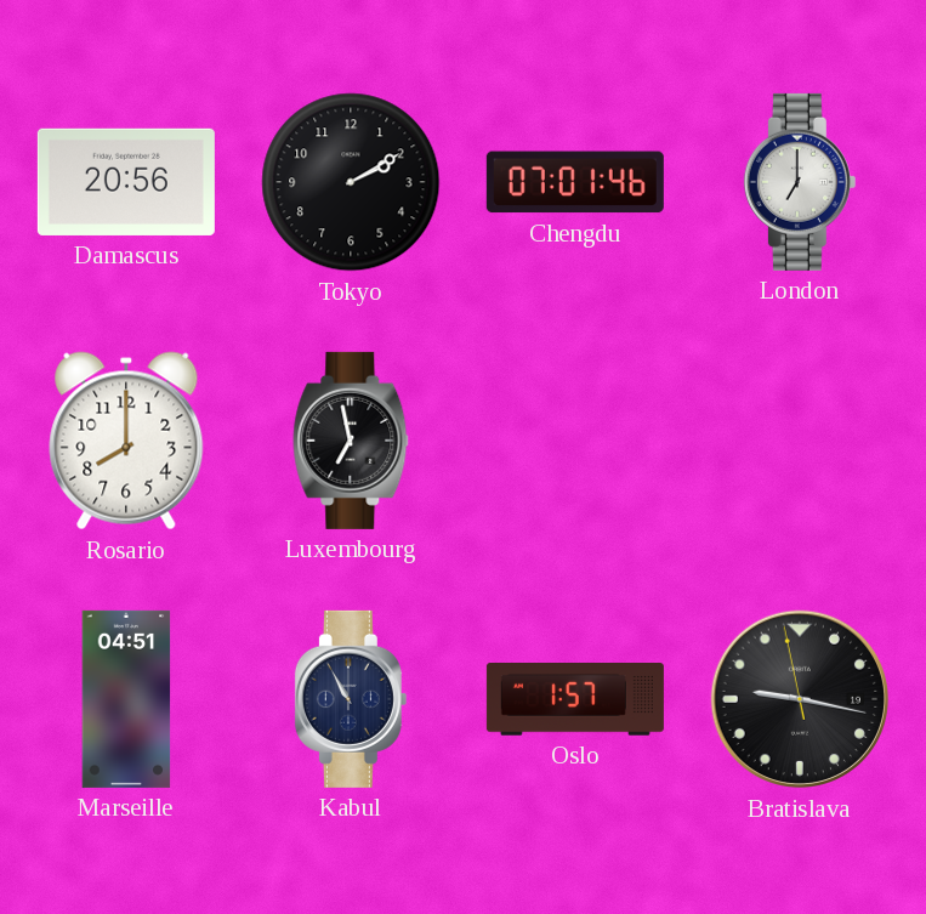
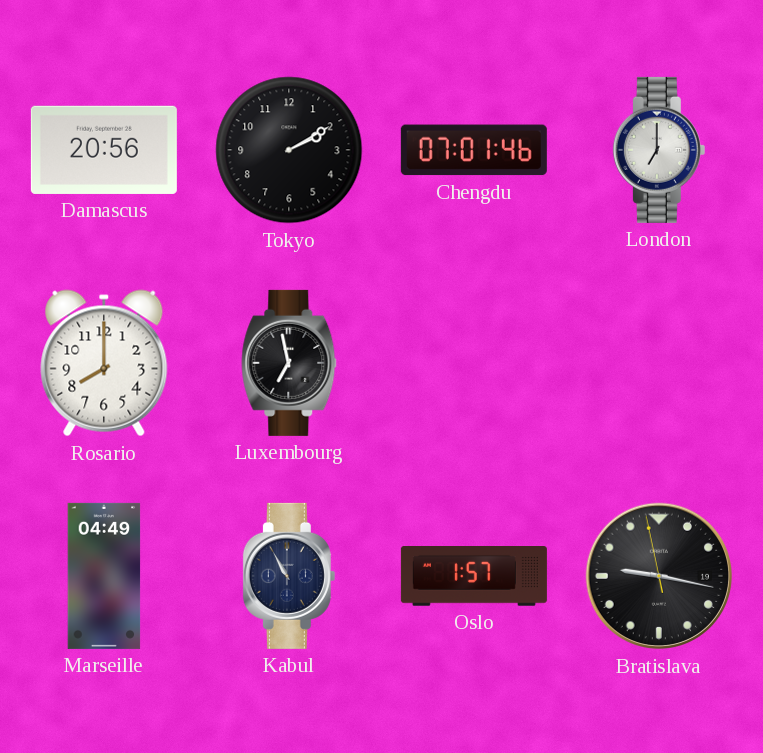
Marseille: 04:51 -> 04:49 (104, 576)
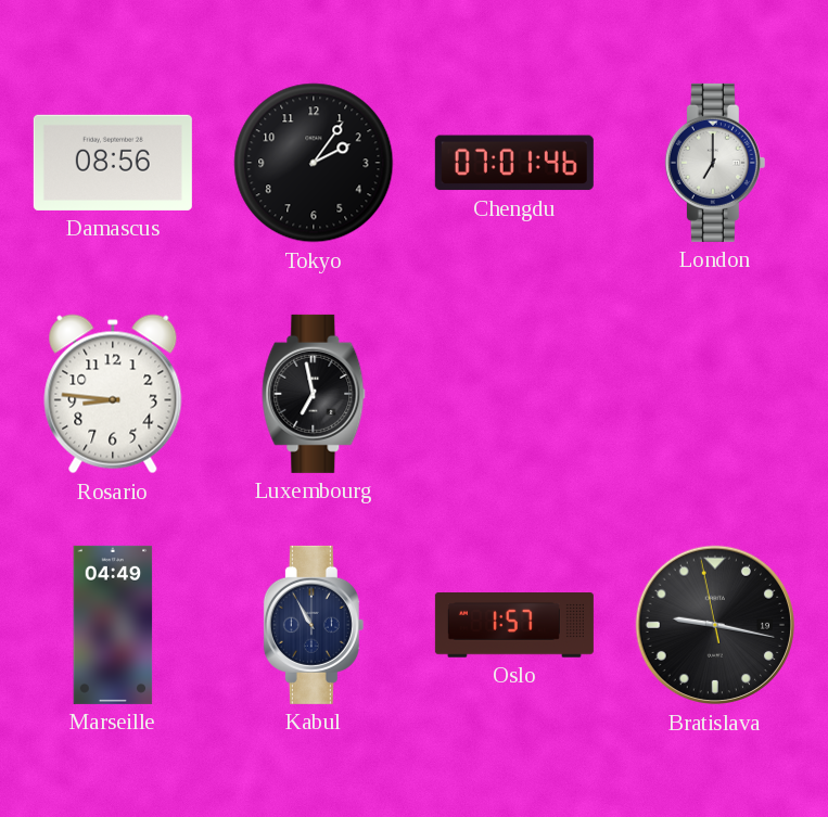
Damascus: 20:56 -> 08:56 (113, 163)
Tokyo: 2:10 -> 2:06 (314, 163)
Rosario: 8:00 -> 8:46 (113, 394)
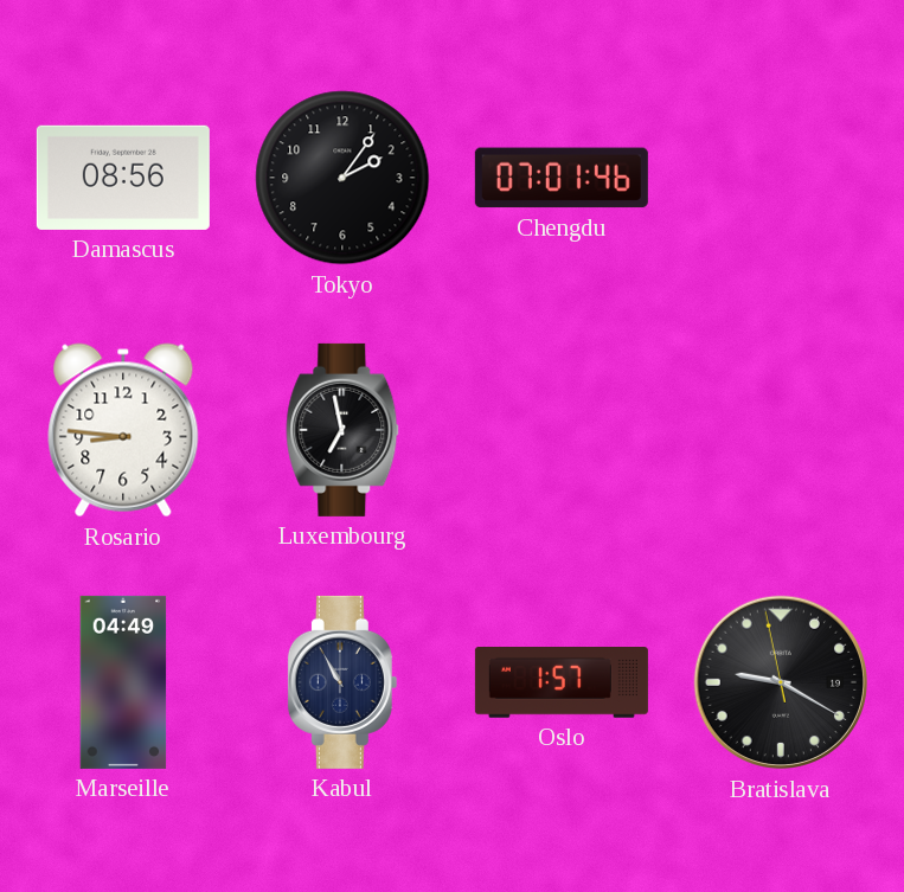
London: 7:00 -> none (715, 163)
Bratislava: 9:16 -> 9:19 (781, 682)
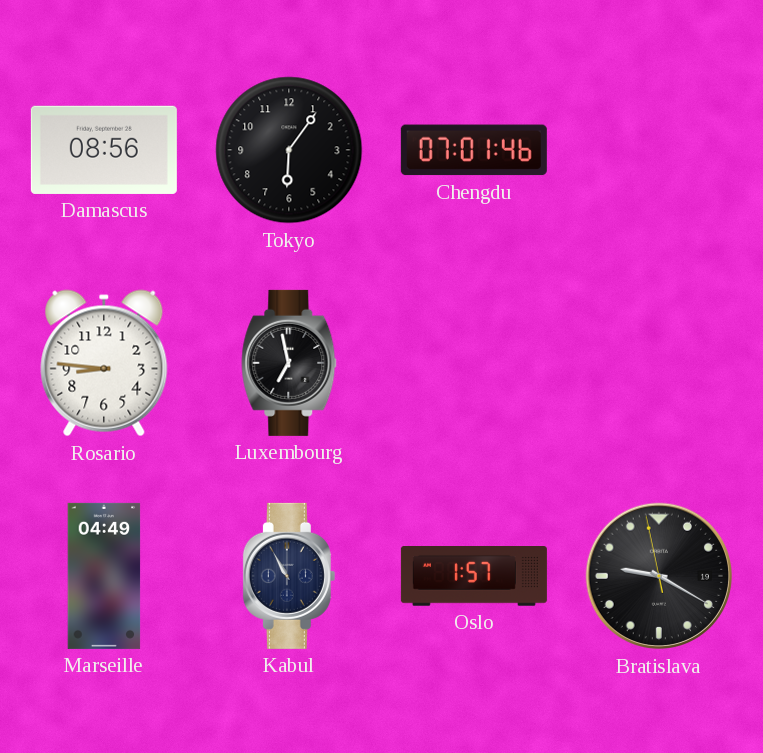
Tokyo: 2:06 -> 6:06 (289, 150)
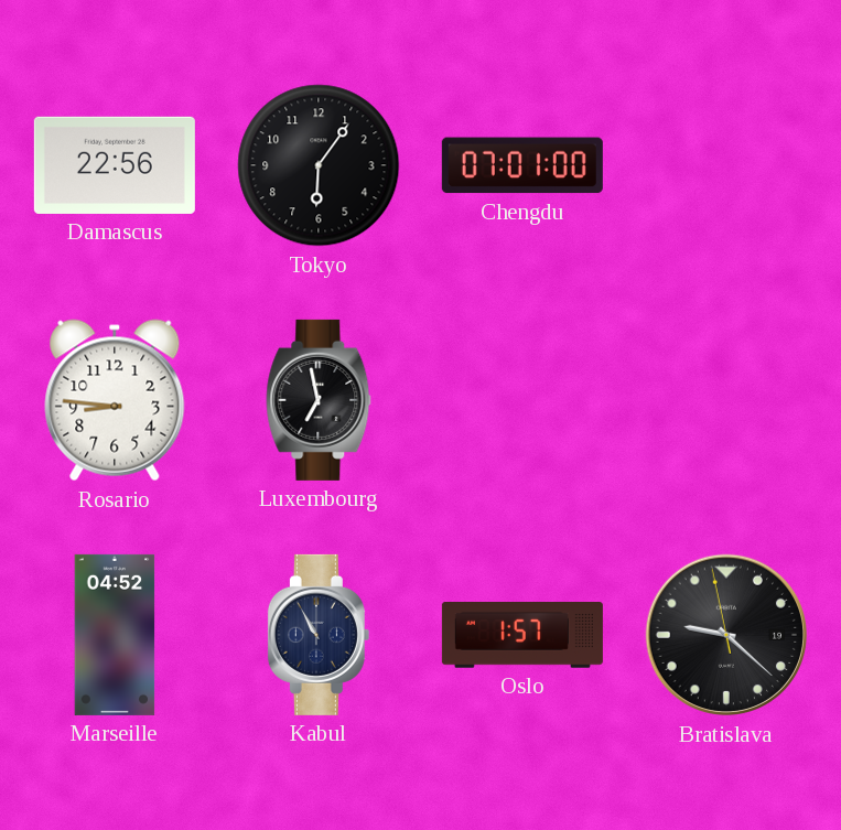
Damascus: 08:56 -> 22:56 (115, 165)
Chengdu: 07:01:46 -> 07:01:00 (522, 165)
Marseille: 04:49 -> 04:52 (115, 635)
Bratislava: 9:19 -> 9:21 (726, 635)
